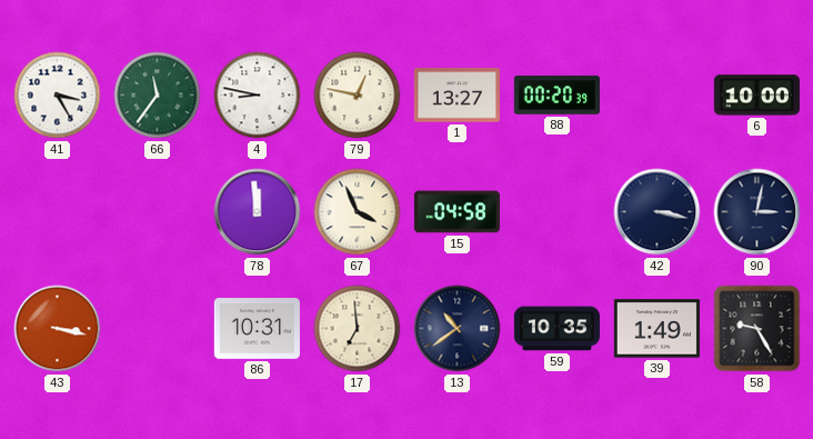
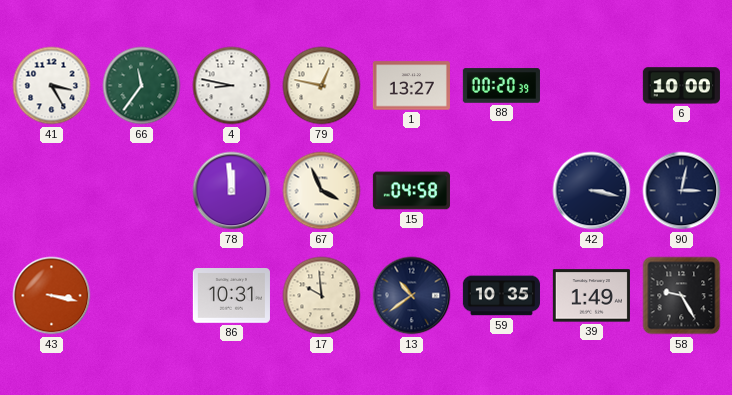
17: 6:59 -> 9:59 (322, 296)
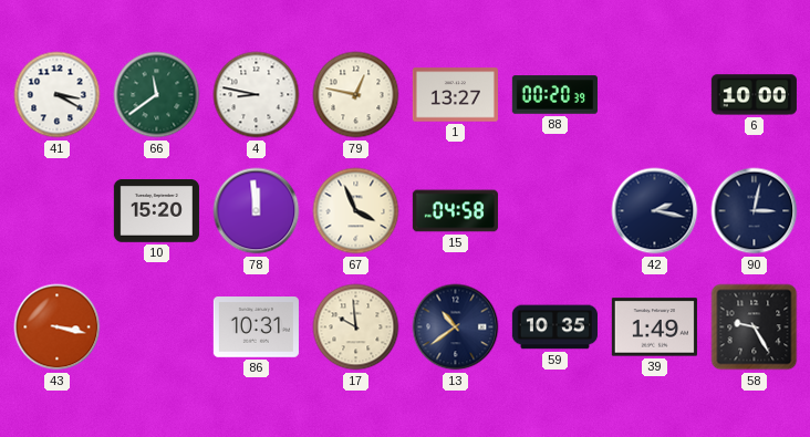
41: 3:25 -> 3:20 (58, 95)
66: 11:36 -> 11:39 (157, 95)
10: none -> 15:20 (156, 211)
42: 3:17 -> 2:17 (655, 211)
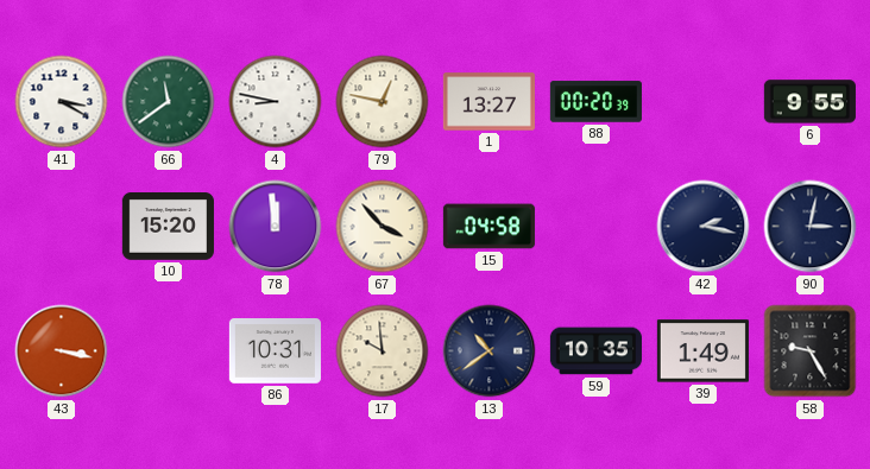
6: 10:00 -> 9:55 (809, 102)
67: 3:56 -> 3:53 (383, 227)
